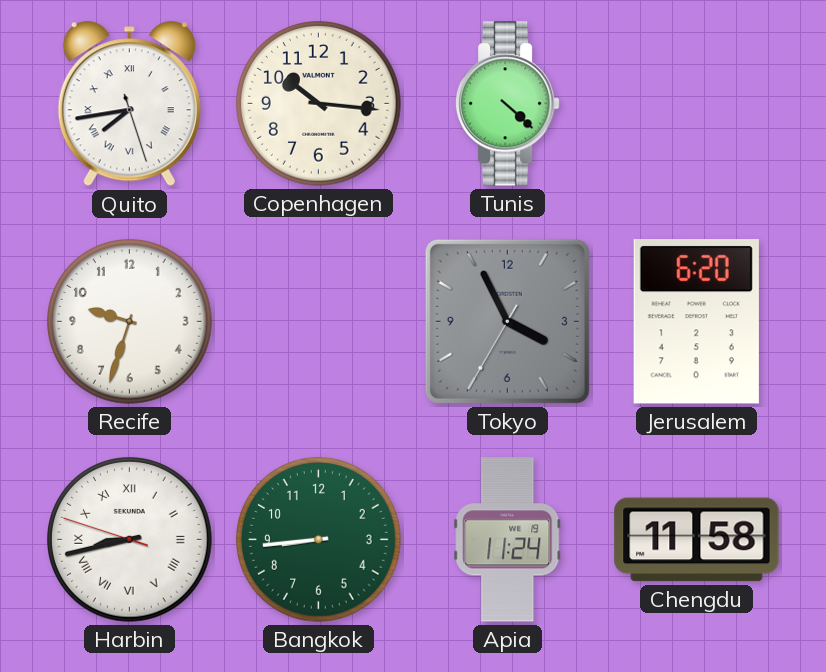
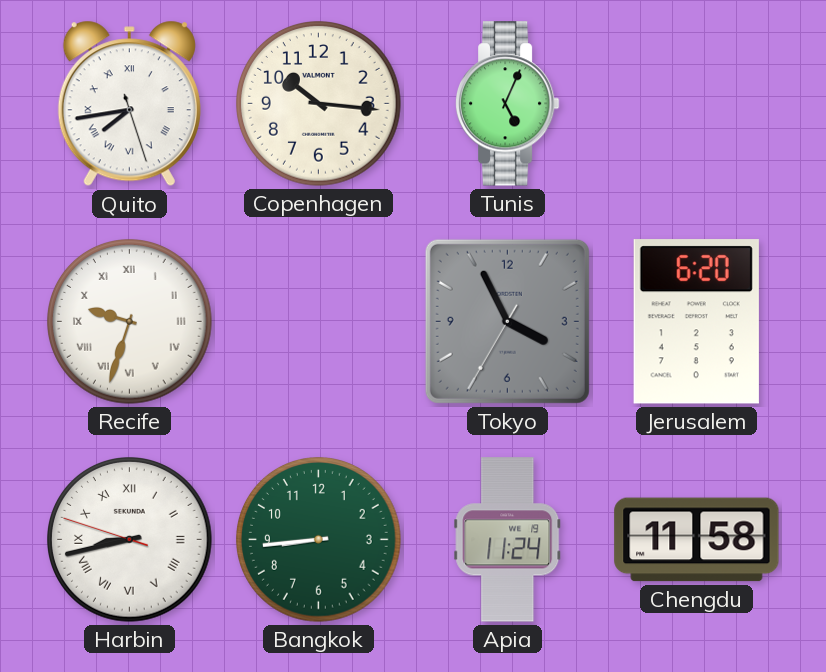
Tunis: 4:22 -> 5:04 (507, 104)
Recife numerals: Arabic -> Roman (130, 322)
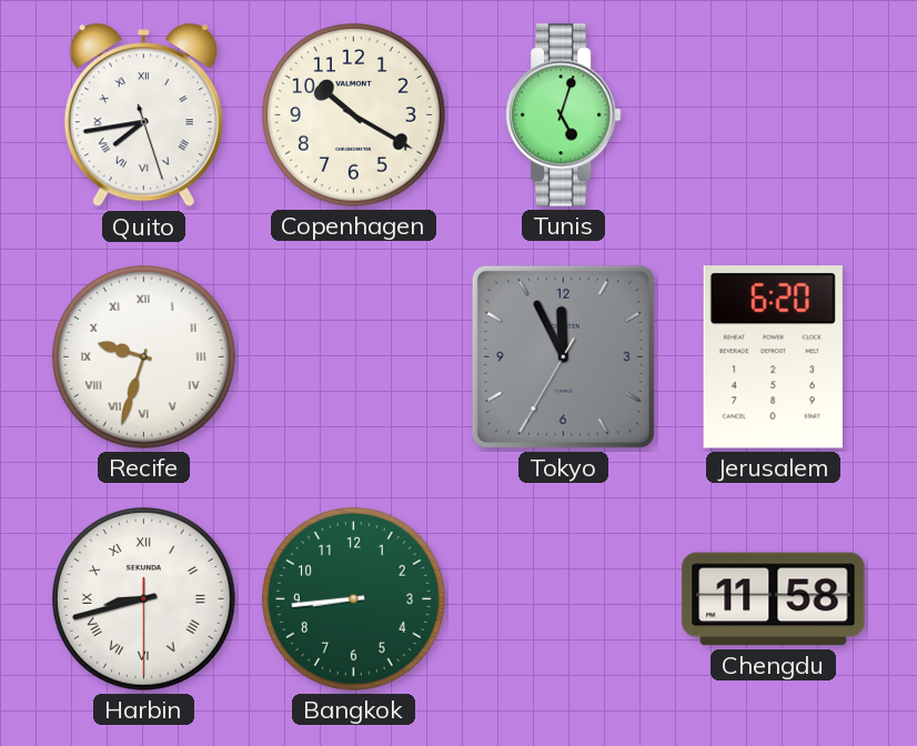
Copenhagen: 10:16 -> 10:20 (354, 115)
Tunis: 5:04 -> 5:03 (563, 115)
Tokyo: 3:55 -> 11:55 (563, 356)
Harbin: 8:42:48 -> 8:42:30 (144, 599)
Apia: 11:24 -> none (508, 540)
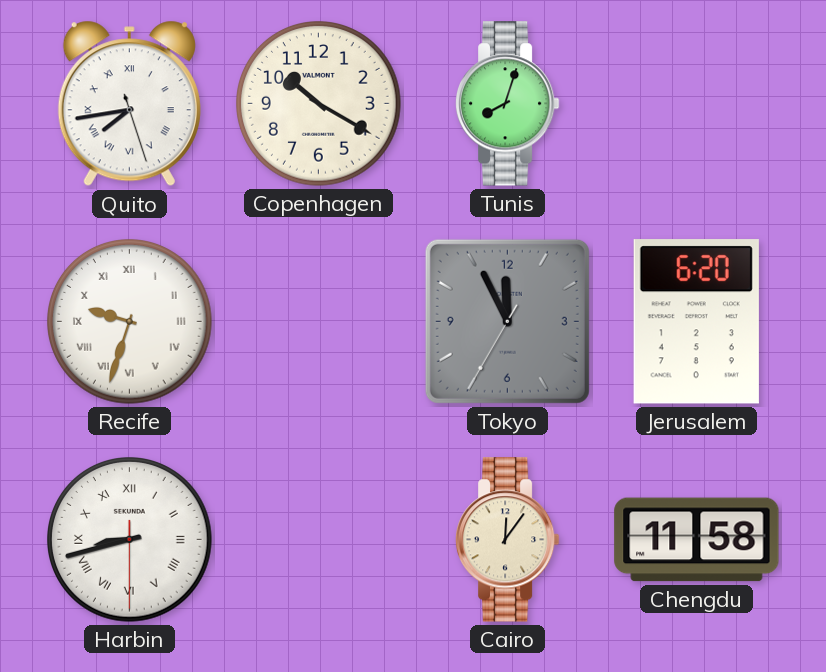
Tunis: 5:03 -> 8:03 (507, 104)
Bangkok: 8:44 -> none (354, 599)
Cairo: none -> 12:06 (507, 540)
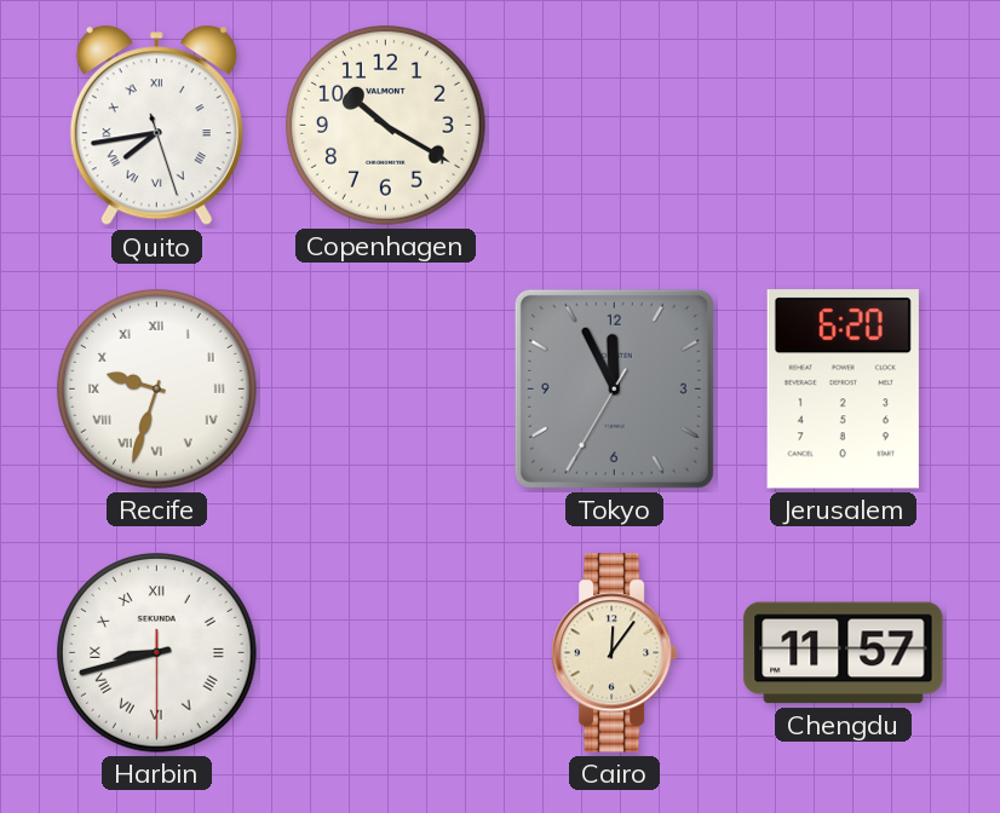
Tunis: 8:03 -> none (507, 104)
Chengdu: 11:58 -> 11:57 (844, 653)
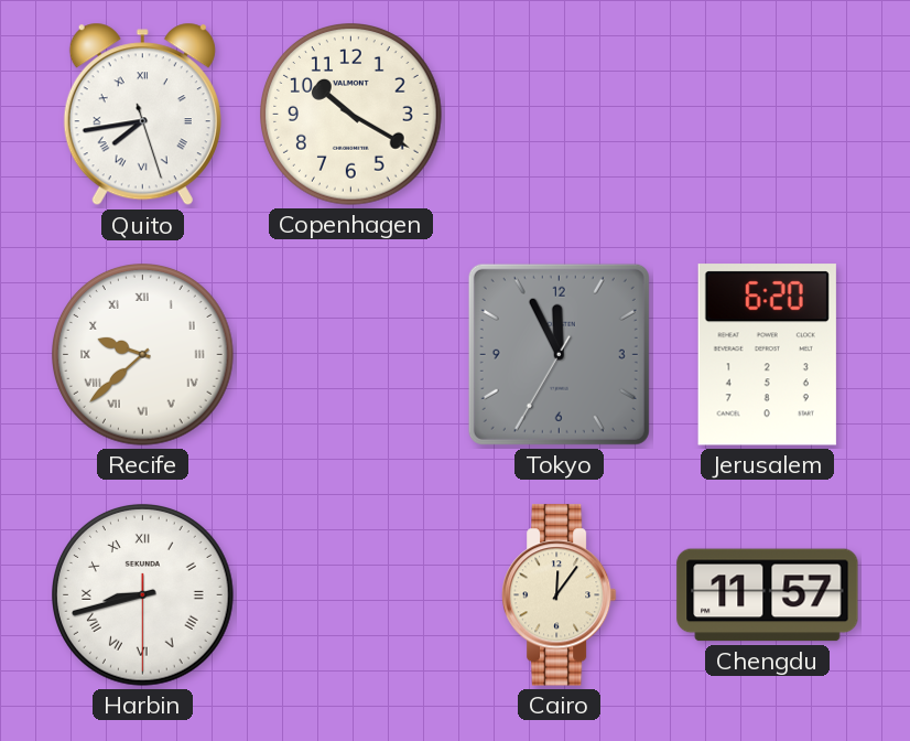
Recife: 9:33 -> 9:38 (143, 355)
